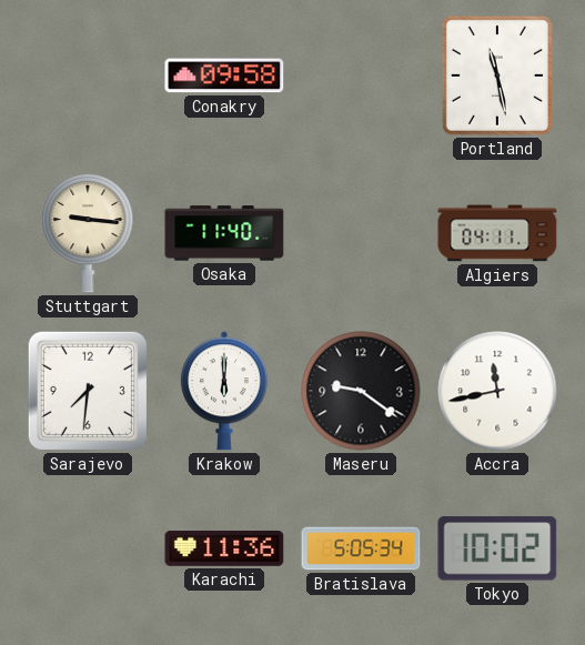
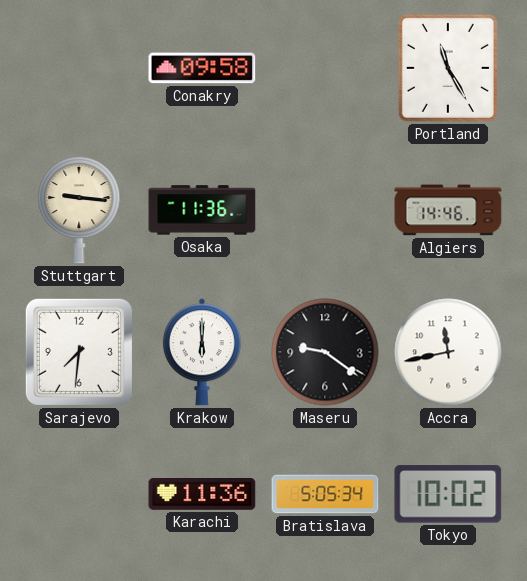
Portland: 11:28 -> 11:25 (448, 68)
Osaka: 11:40 -> 11:36 (202, 210)
Algiers: 04:11 -> 14:46 (448, 210)
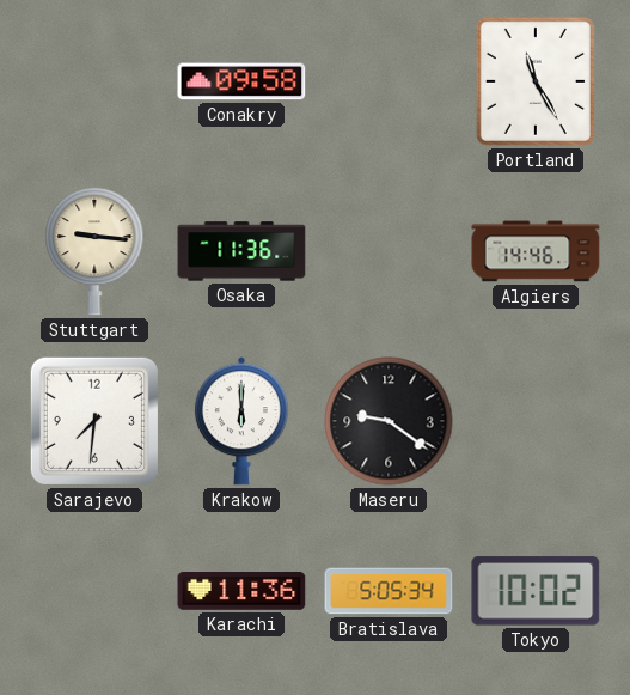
Accra: 11:43 -> none (448, 352)
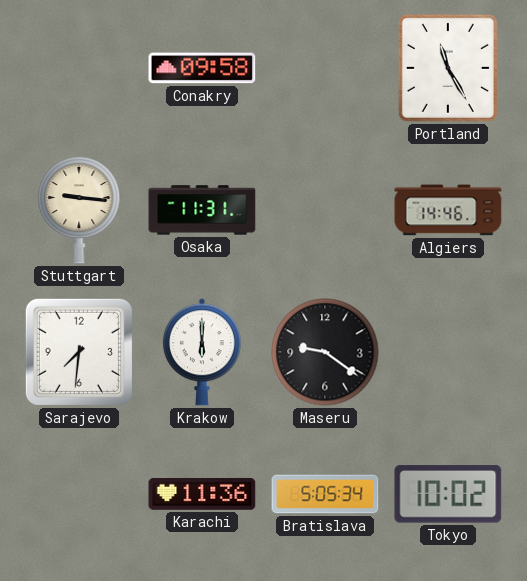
Osaka: 11:36 -> 11:31 (202, 210)
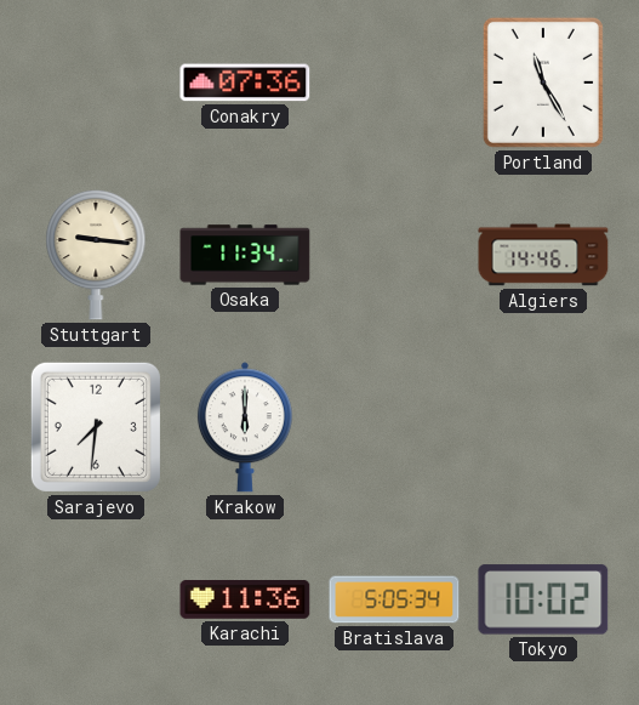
Conakry: 09:58 -> 07:36 (245, 83)
Osaka: 11:31 -> 11:34 (245, 255)
Maseru: 9:21 -> none (325, 352)
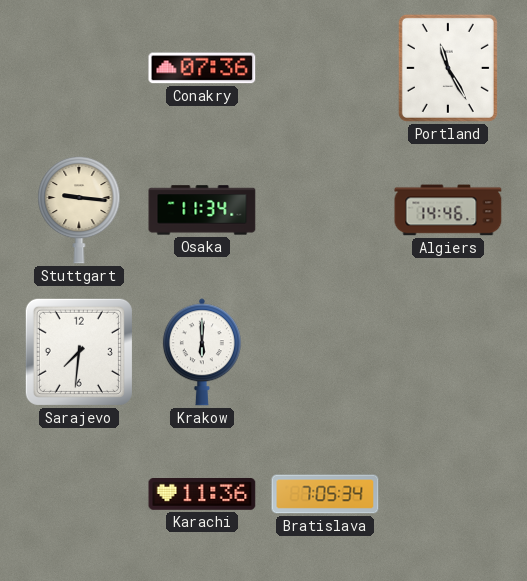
Bratislava: 5:05 -> 7:05 (325, 494)
Tokyo: 10:02 -> none (543, 599)
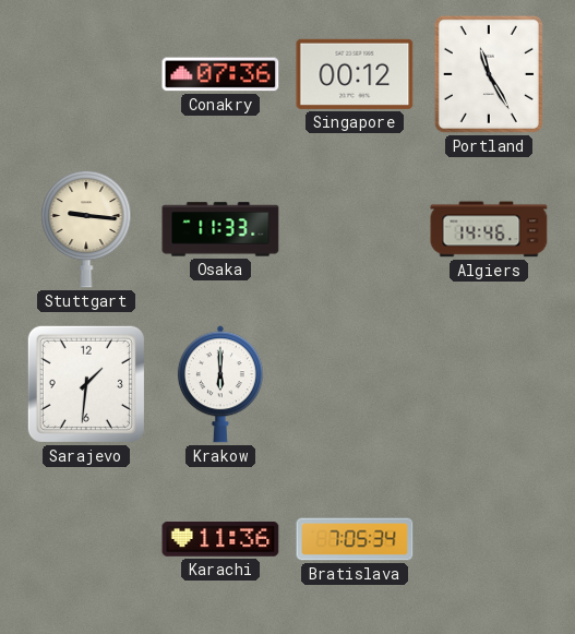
Singapore: none -> 00:12 (355, 74)
Osaka: 11:34 -> 11:33 (220, 229)
Sarajevo: 7:31 -> 1:31 (86, 384)
